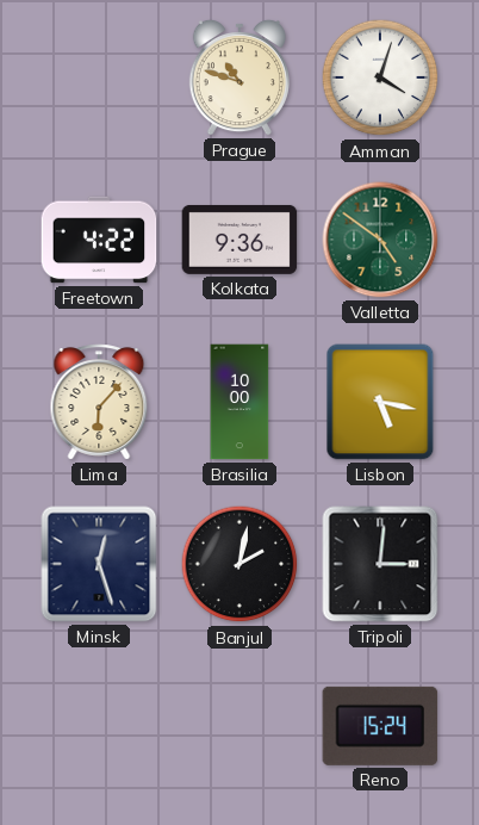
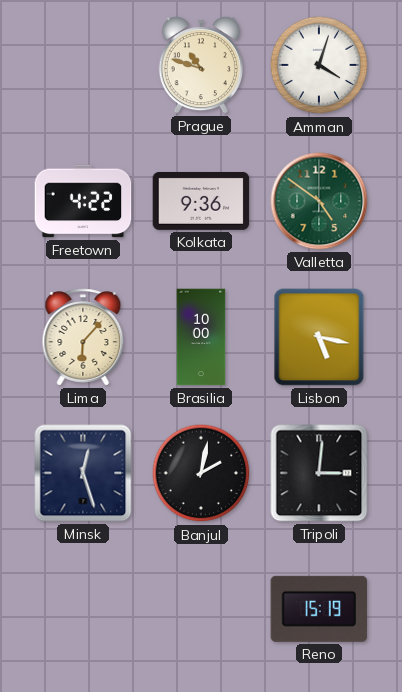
Reno: 15:24 -> 15:19 (319, 609)
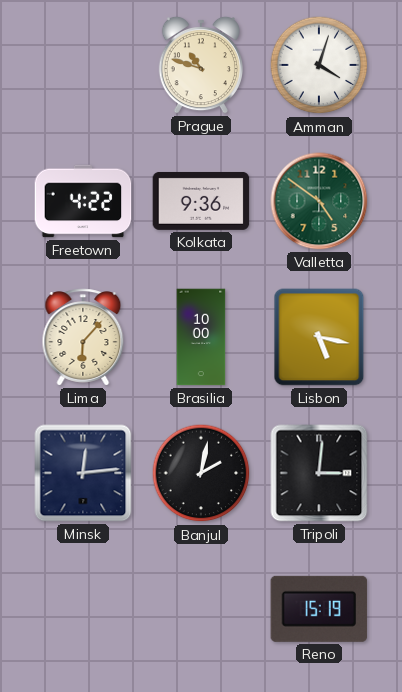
Minsk: 12:27 -> 12:14 (83, 473)
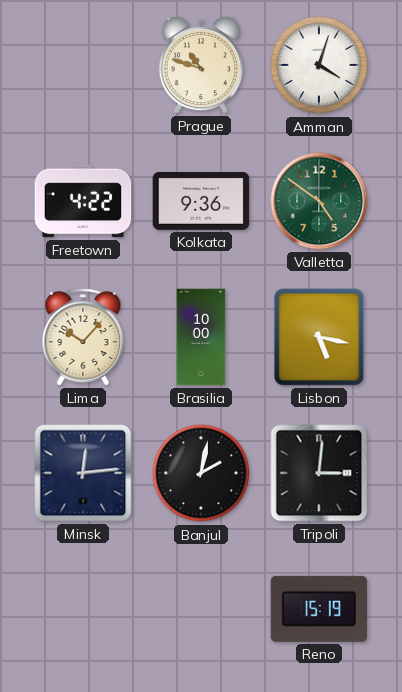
Lima: 6:07 -> 10:07 (83, 337)
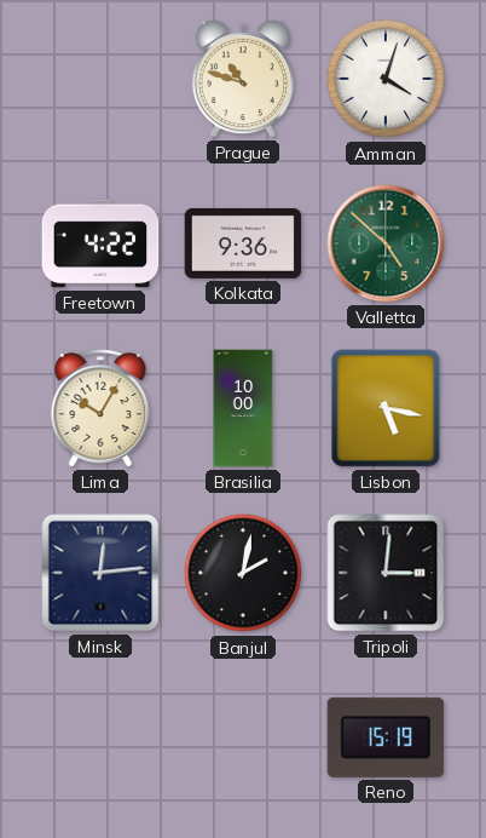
Valletta: 4:51 -> 4:52 (386, 243)
Lima: 10:07 -> 10:05 (100, 408)
